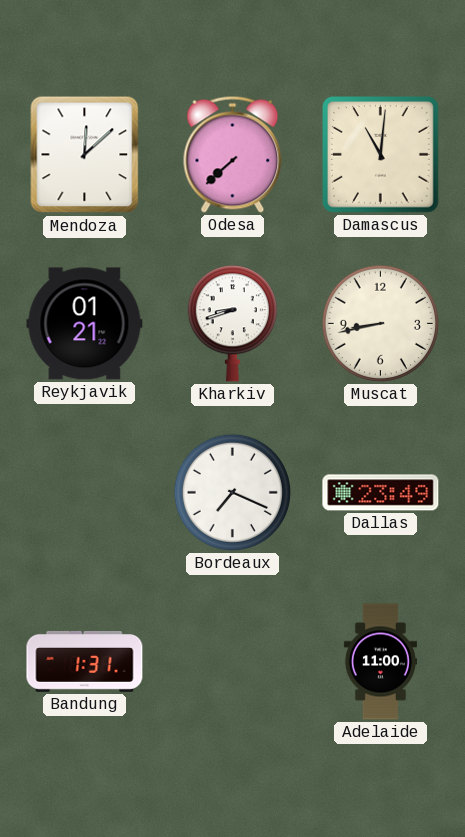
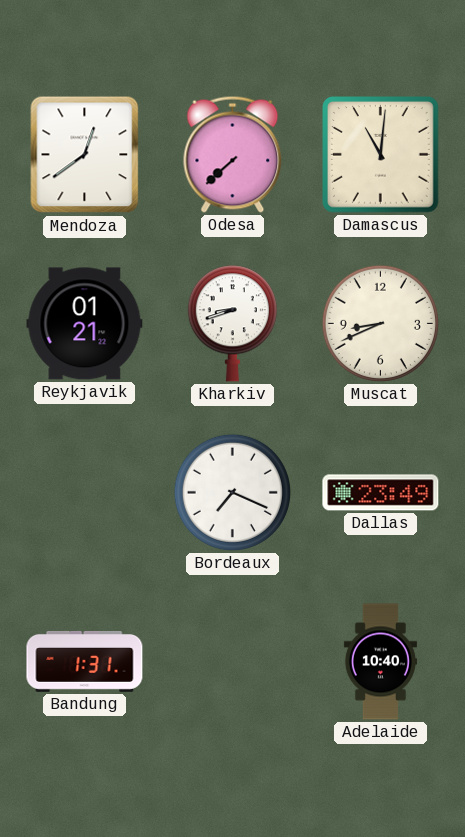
Mendoza: 12:08 -> 12:39 (85, 155)
Muscat: 8:43 -> 8:41 (380, 323)
Adelaide: 11:00 -> 10:40 (380, 662)
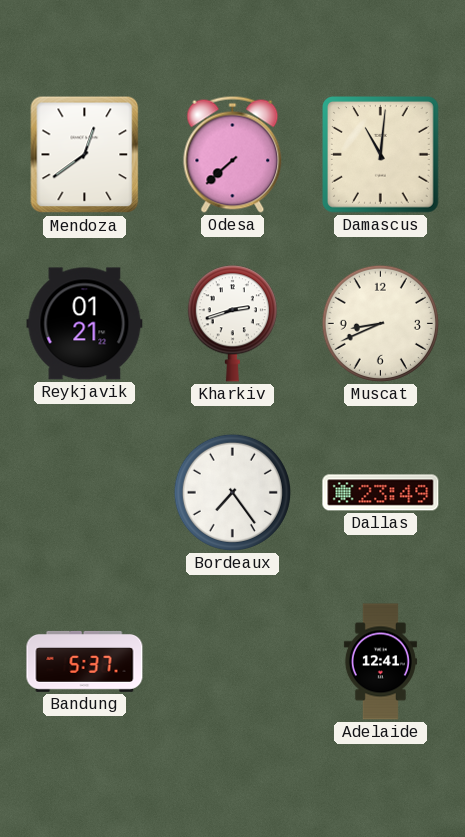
Kharkiv: 8:42 -> 2:42 (232, 324)
Bordeaux: 7:19 -> 7:24 (232, 492)
Bandung: 1:31 -> 5:37 (85, 661)
Adelaide: 10:40 -> 12:41 (380, 662)
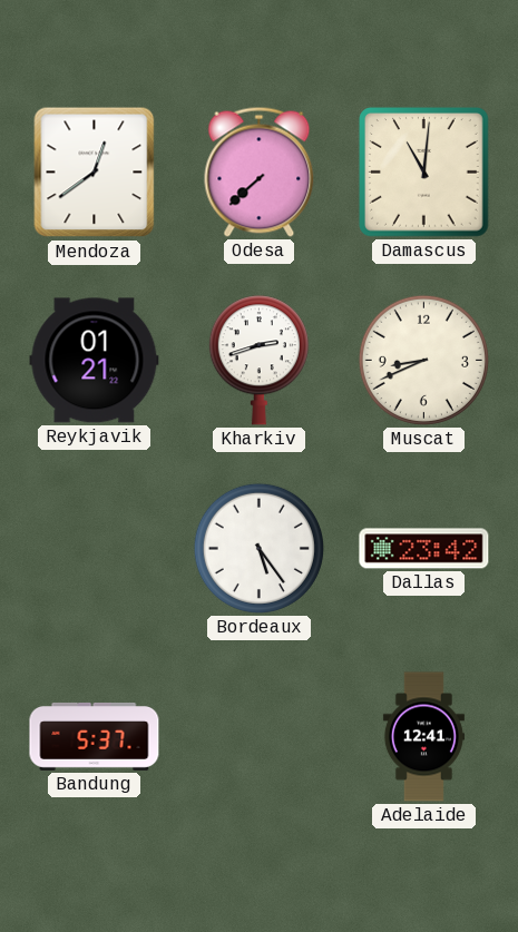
Bordeaux: 7:24 -> 5:24 (258, 548)
Dallas: 23:49 -> 23:42 (424, 549)
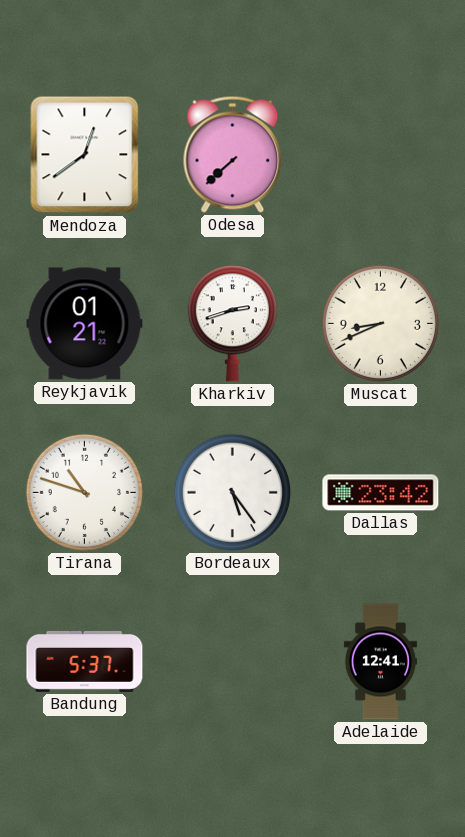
Damascus: 11:01 -> none (424, 173)
Tirana: none -> 10:48 (84, 492)
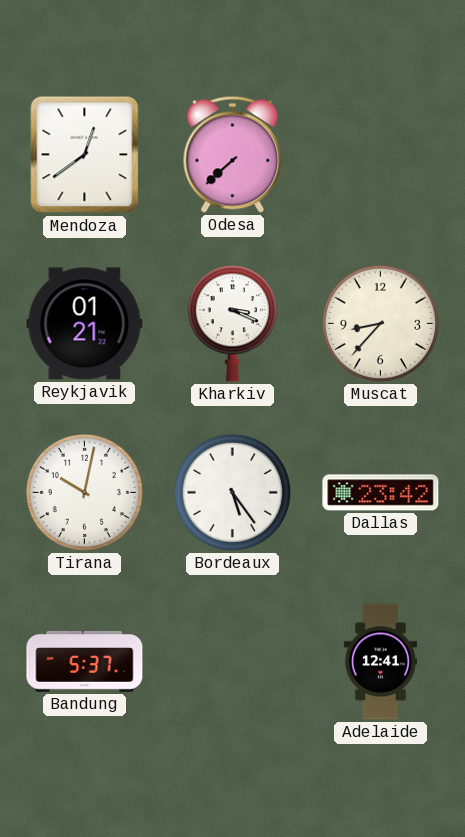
Kharkiv: 2:42 -> 3:19 (232, 324)
Muscat: 8:41 -> 8:37 (380, 323)
Tirana: 10:48 -> 10:02 (84, 492)
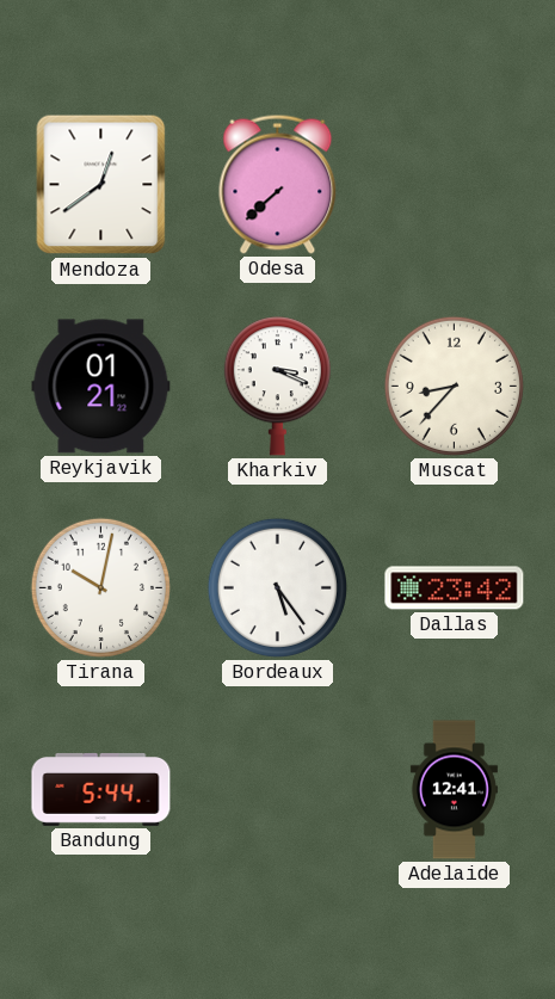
Bandung: 5:37 -> 5:44 (101, 789)
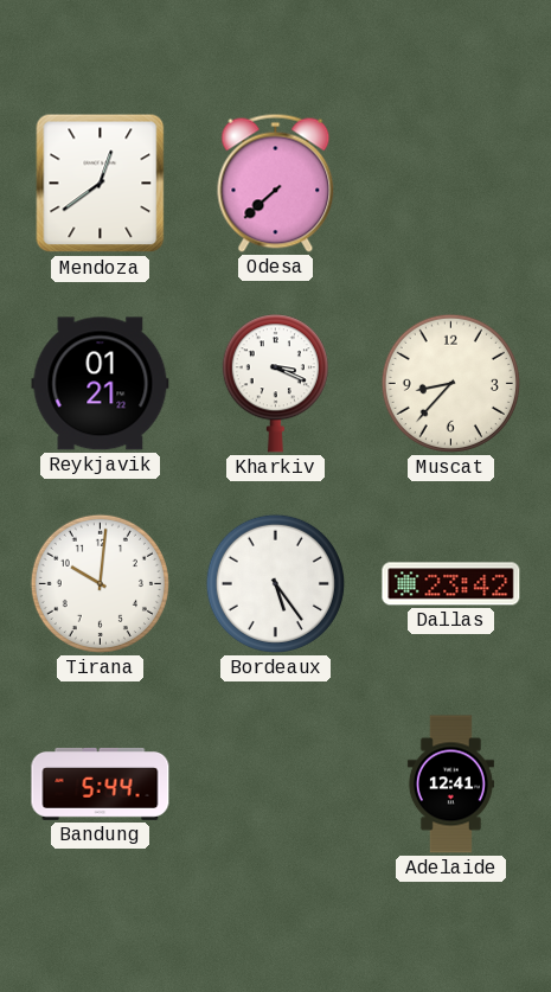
Tirana: 10:02 -> 10:01 (100, 583)
